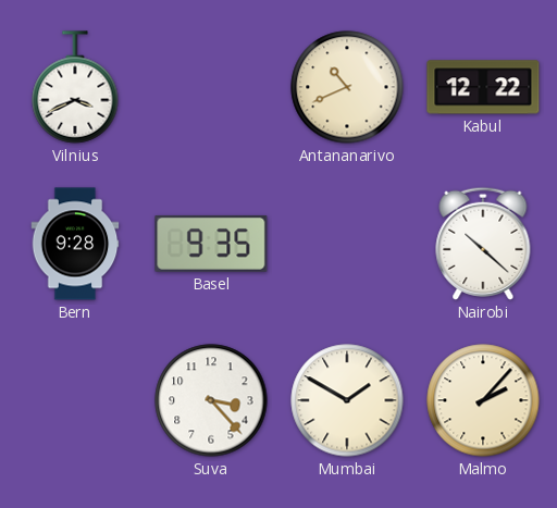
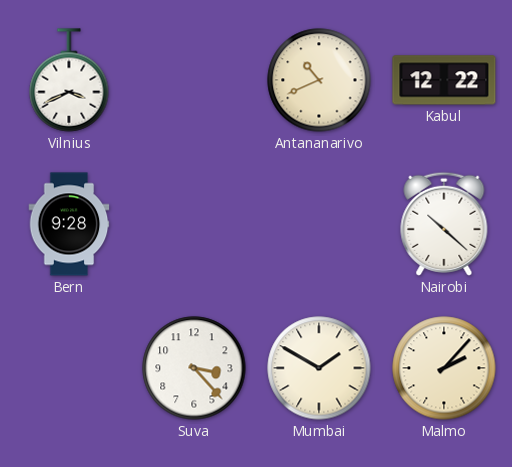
Basel: 9:35 -> none (211, 244)
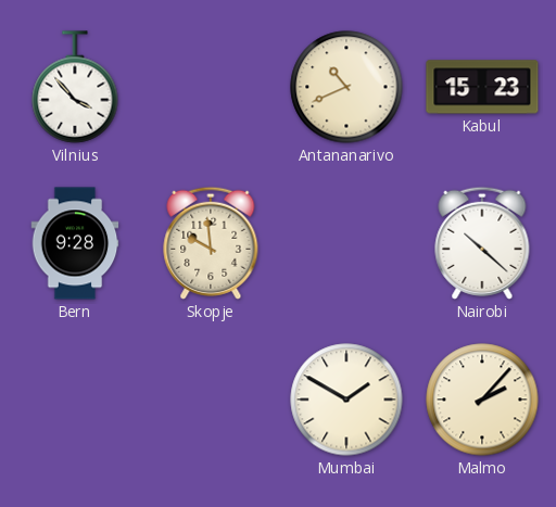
Vilnius: 3:41 -> 3:53 (75, 87)
Kabul: 12:22 -> 15:23 (482, 87)
Skopje: none -> 9:59 (211, 243)
Suva: 3:23 -> none (194, 368)
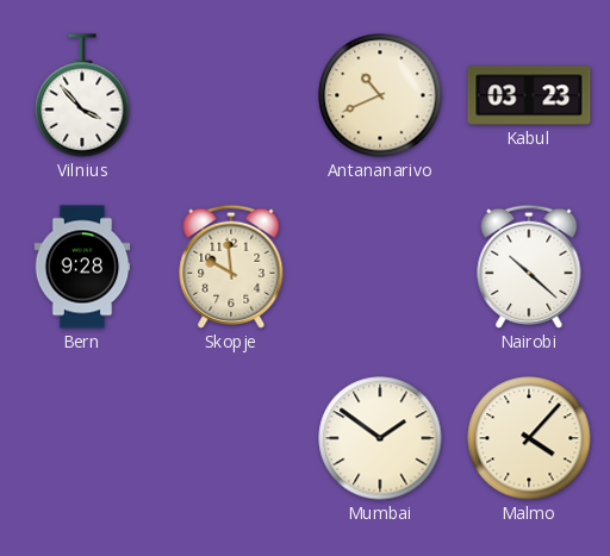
Kabul: 15:23 -> 03:23 (529, 95)
Mumbai: 1:50 -> 1:51 (380, 438)
Malmo: 2:07 -> 4:07 (529, 438)
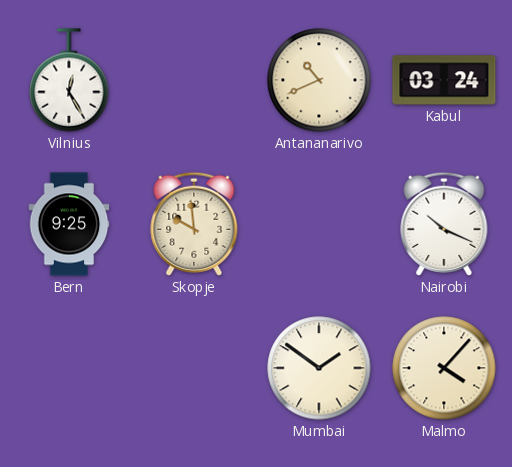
Vilnius: 3:53 -> 12:25 (69, 80)
Kabul: 03:23 -> 03:24 (444, 80)
Bern: 9:28 -> 9:25 (69, 224)
Nairobi: 10:22 -> 10:19 (444, 224)
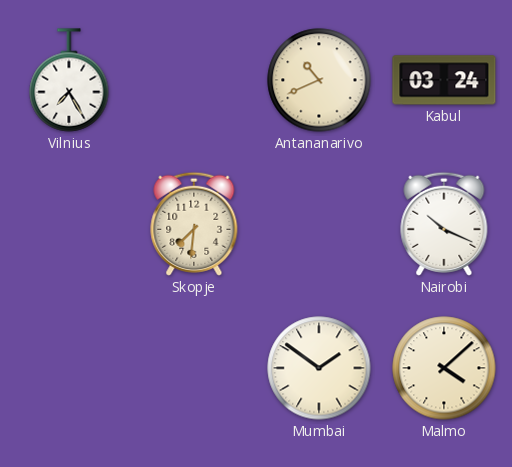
Vilnius: 12:25 -> 7:25 (69, 80)
Bern: 9:25 -> none (69, 224)
Skopje: 9:59 -> 7:31 (194, 224)
Malmo: 4:07 -> 4:08 (444, 368)
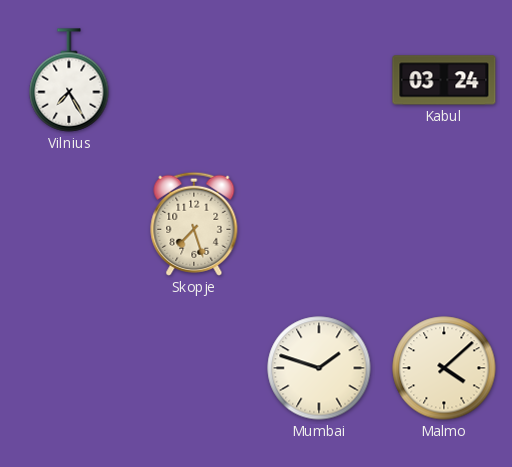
Antananarivo: 10:41 -> none (319, 80)
Skopje: 7:31 -> 7:27 (194, 224)
Nairobi: 10:19 -> none (444, 224)
Mumbai: 1:51 -> 1:48 (319, 368)
